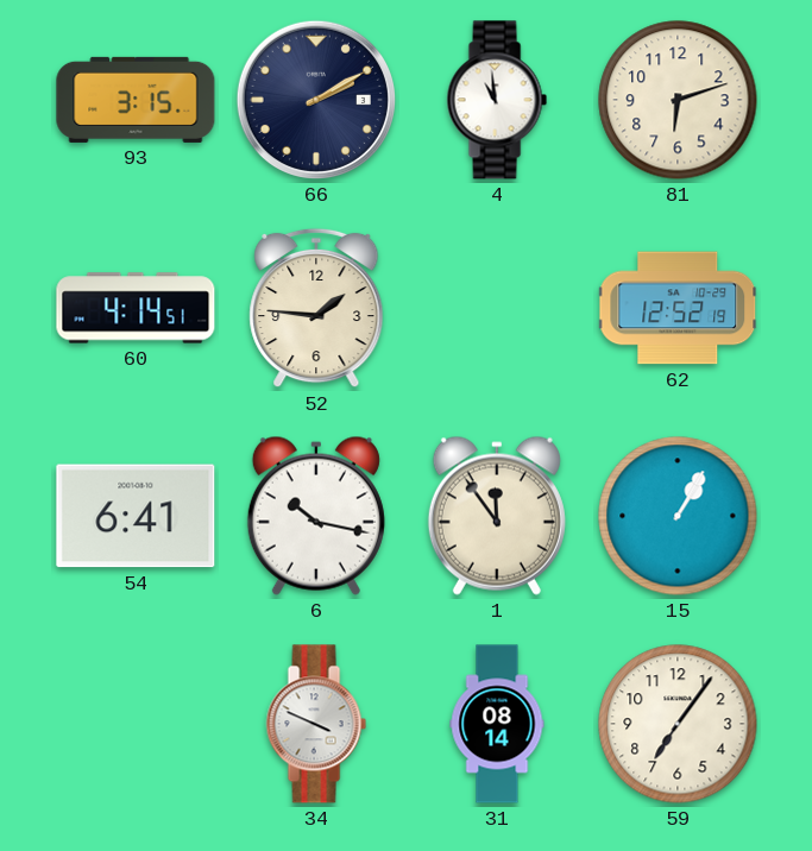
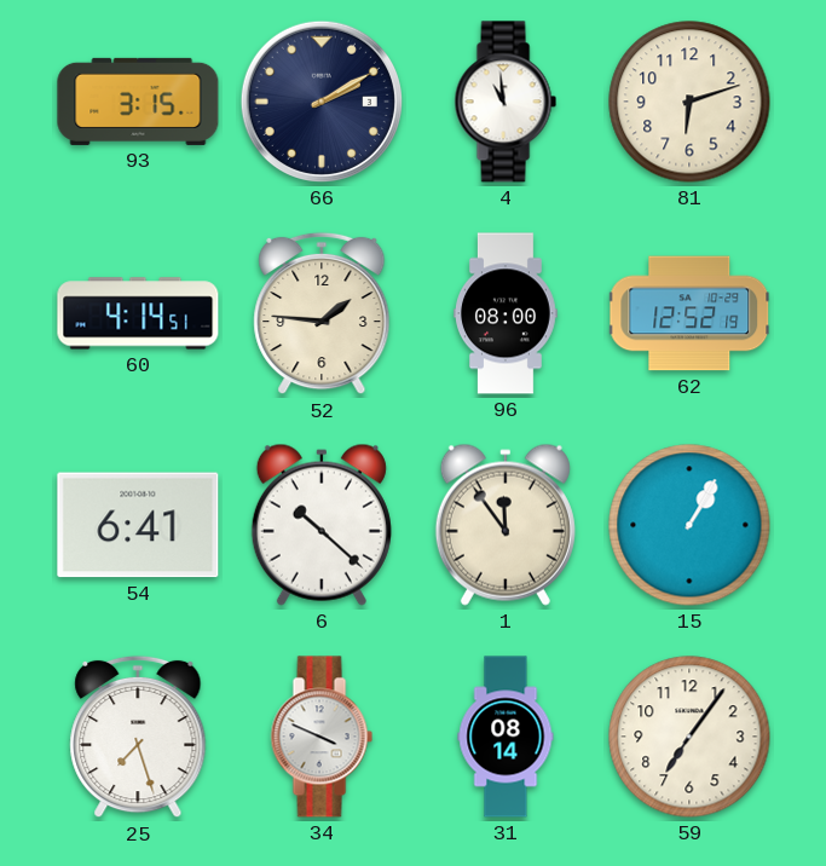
96: none -> 08:00 (507, 313)
6: 10:17 -> 10:22 (322, 525)
25: none -> 7:27 (138, 737)
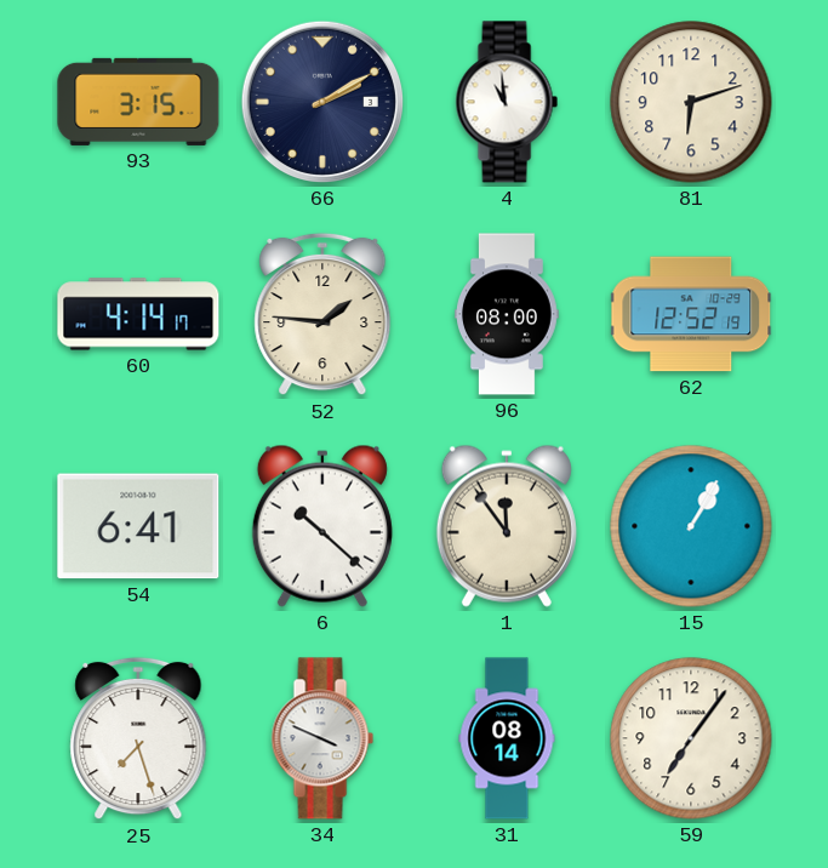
60: 4:14:51 -> 4:14:17 (138, 314)
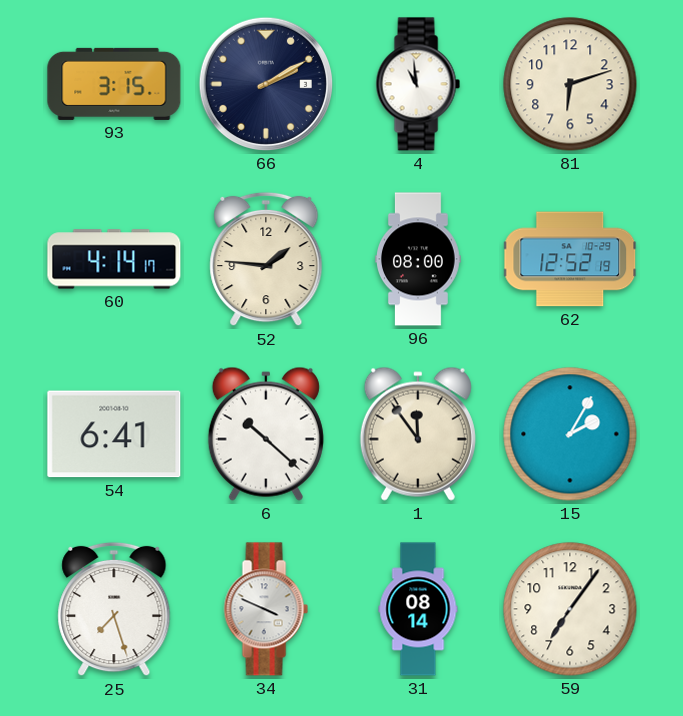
15: 1:05 -> 2:05 (570, 434)
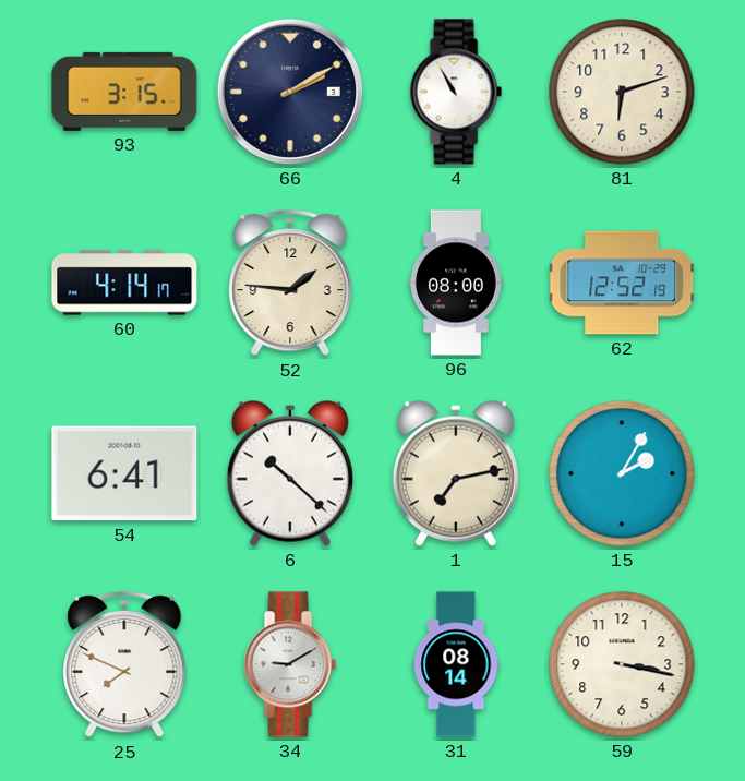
4: 10:59 -> 10:55 (456, 92)
1: 11:54 -> 7:13 (456, 473)
25: 7:27 -> 7:49 (124, 664)
34: 3:49 -> 9:10 (290, 664)
59: 7:06 -> 3:17 (622, 664)
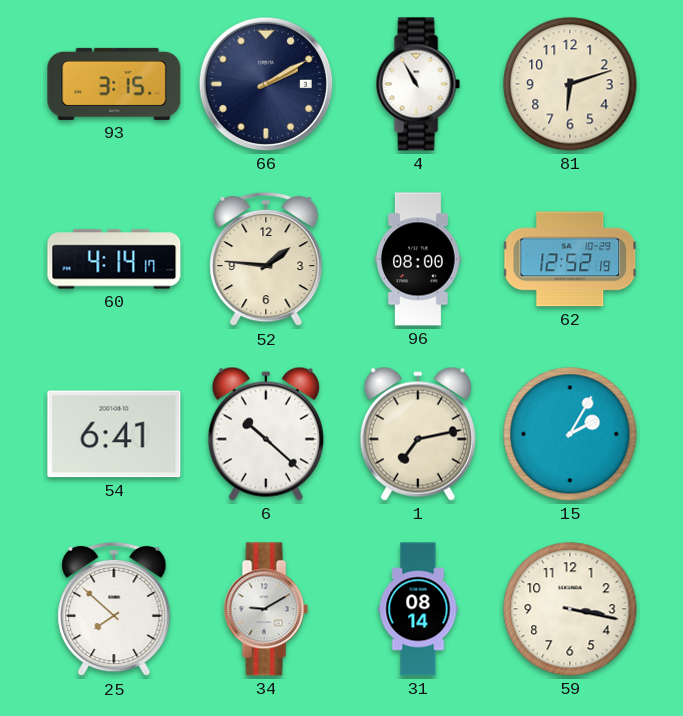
25: 7:49 -> 7:52 (114, 609)
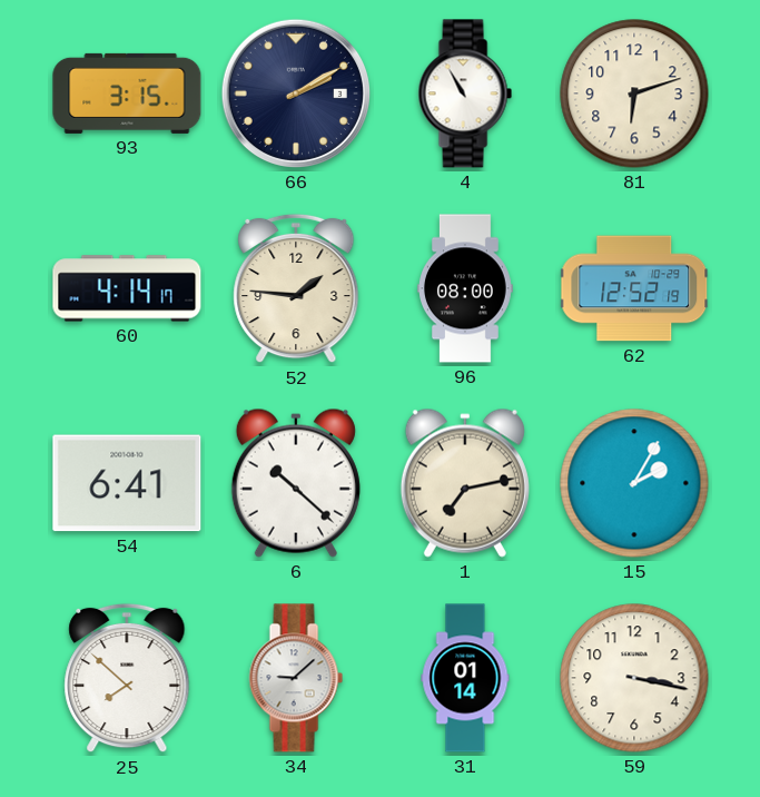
34: 9:10 -> 9:08 (296, 678)
31: 08:14 -> 01:14 (465, 678)
